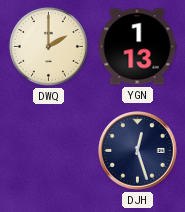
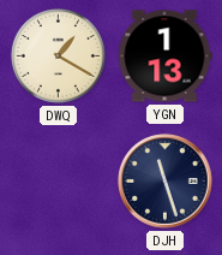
DWQ: 2:00 -> 1:20 (58, 55)
DJH: 12:27 -> 11:27 (166, 182)
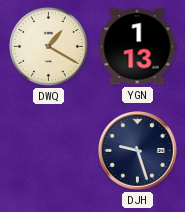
DJH: 11:27 -> 9:27 (138, 151)
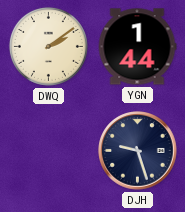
DWQ: 1:20 -> 2:09 (48, 46)
YGN: 1:13 -> 1:44 (137, 47)
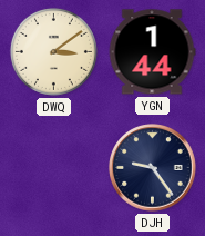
DWQ: 2:09 -> 3:09 (53, 51)
DJH: 9:27 -> 9:24 (153, 168)
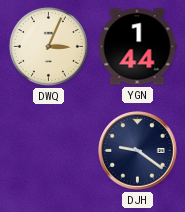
DWQ: 3:09 -> 3:04 (48, 46)
DJH: 9:24 -> 9:21 (138, 151)
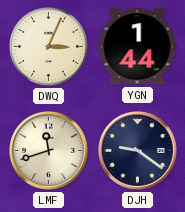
LMF: none -> 11:42 (49, 151)
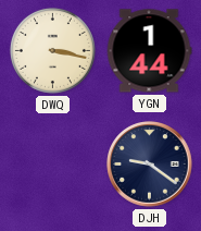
DWQ: 3:04 -> 3:17 (52, 50)
LMF: 11:42 -> none (49, 151)
